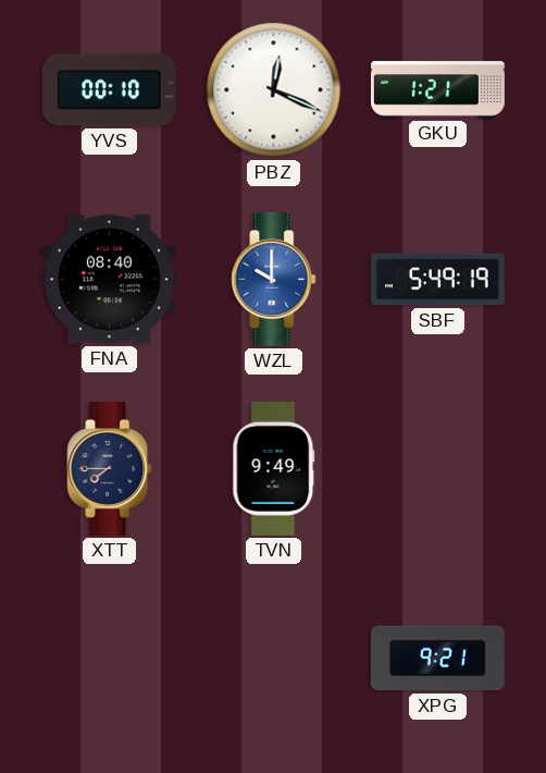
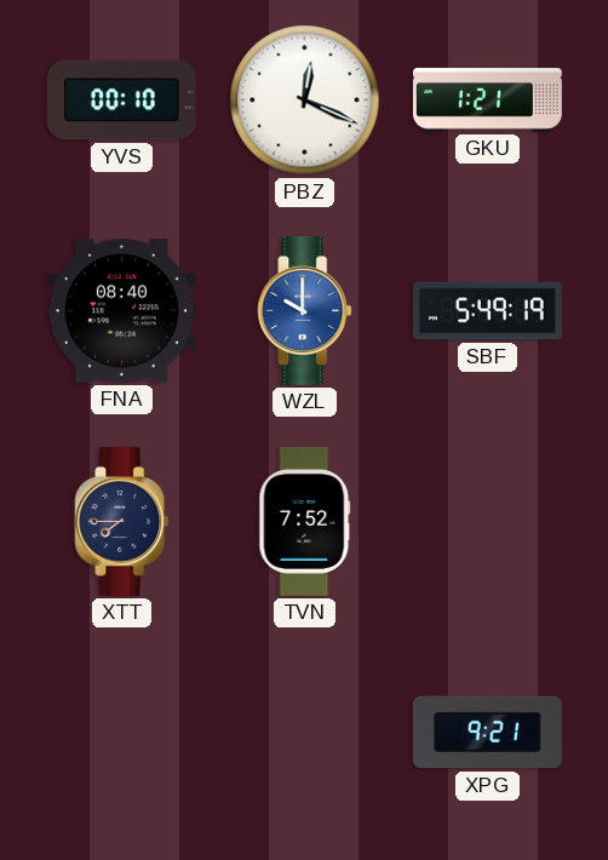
TVN: 9:49 -> 7:52 (305, 521)
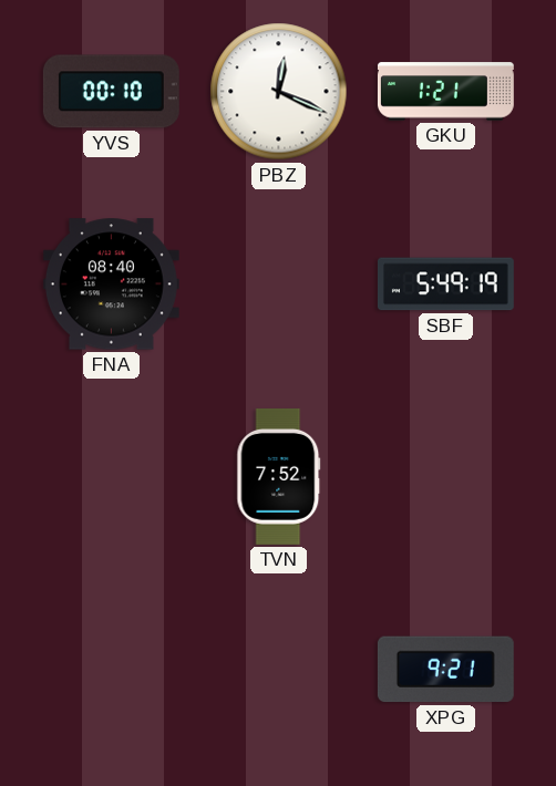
WZL: 10:00 -> none (305, 310)
XTT: 7:45 -> none (122, 521)
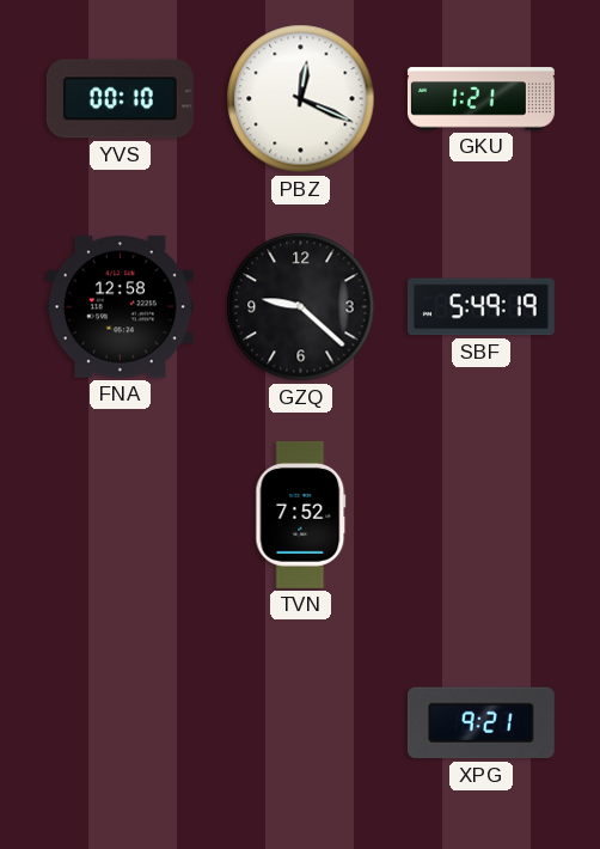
FNA: 08:40 -> 12:58 (120, 307)
GZQ: none -> 9:22 (301, 307)
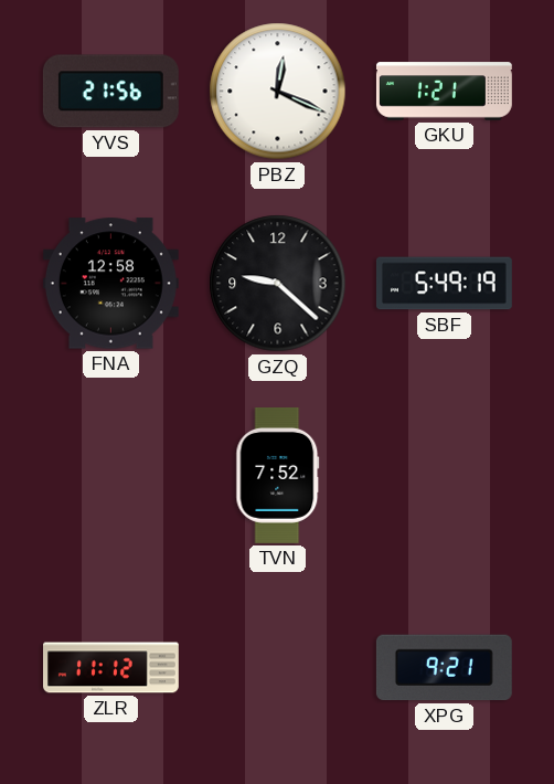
YVS: 00:10 -> 21:56 (110, 92)
ZLR: none -> 11:12 (111, 668)
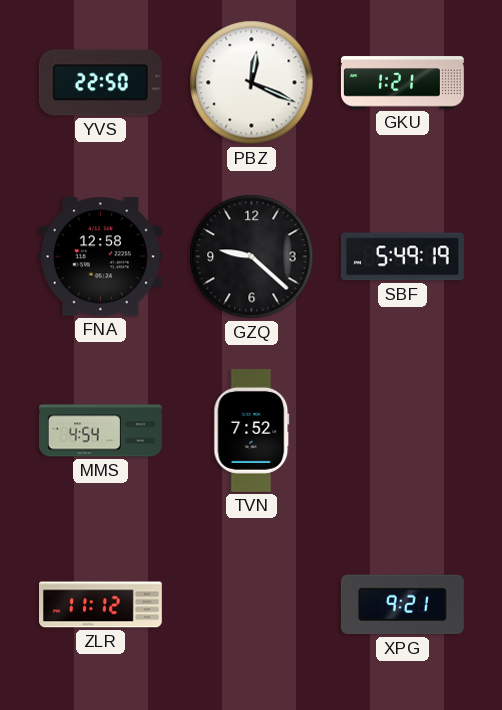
YVS: 21:56 -> 22:50 (100, 83)
MMS: none -> 4:54 (100, 431)
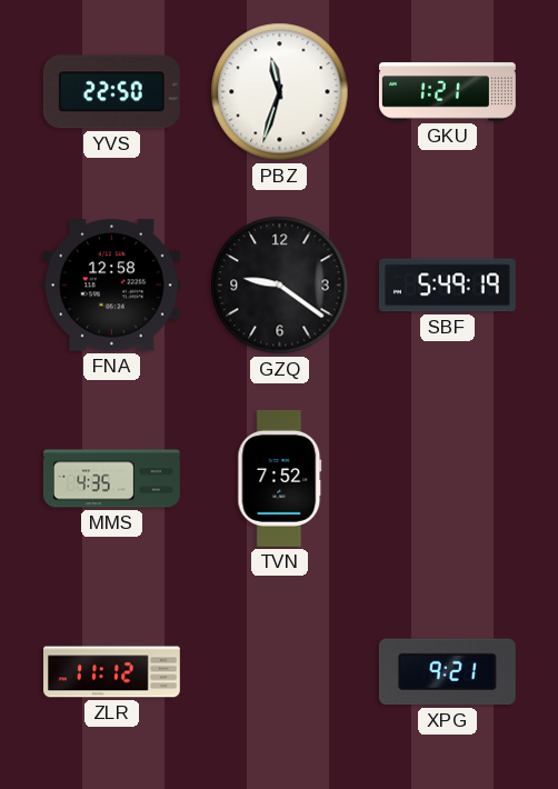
PBZ: 12:19 -> 11:33 (280, 92)
GZQ: 9:22 -> 9:21 (280, 286)
MMS: 4:54 -> 4:35 (111, 479)
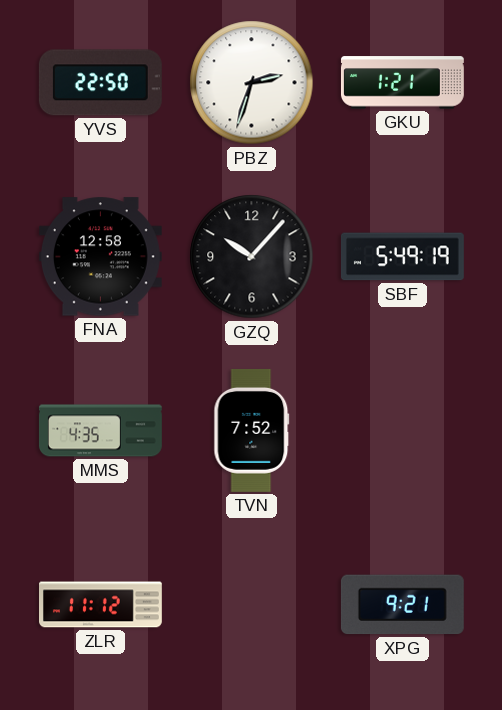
PBZ: 11:33 -> 2:33 (252, 83)
GZQ: 9:21 -> 10:07 (252, 257)
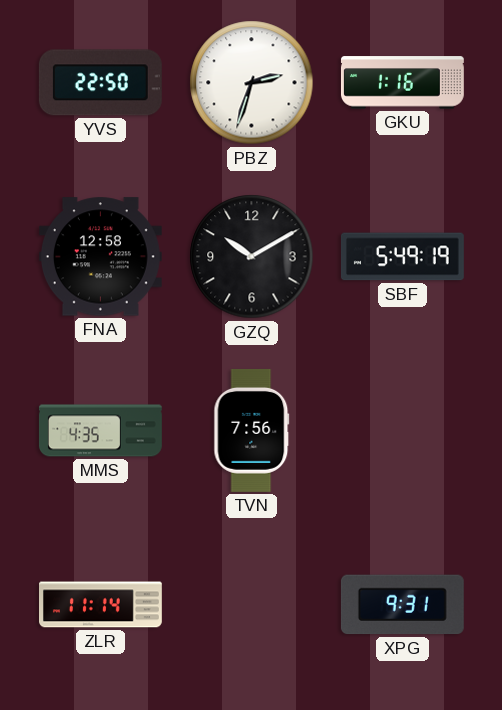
GKU: 1:21 -> 1:16 (402, 83)
GZQ: 10:07 -> 10:10 (252, 257)
TVN: 7:52 -> 7:56 (252, 430)
ZLR: 11:12 -> 11:14 (101, 605)
XPG: 9:21 -> 9:31 (402, 605)
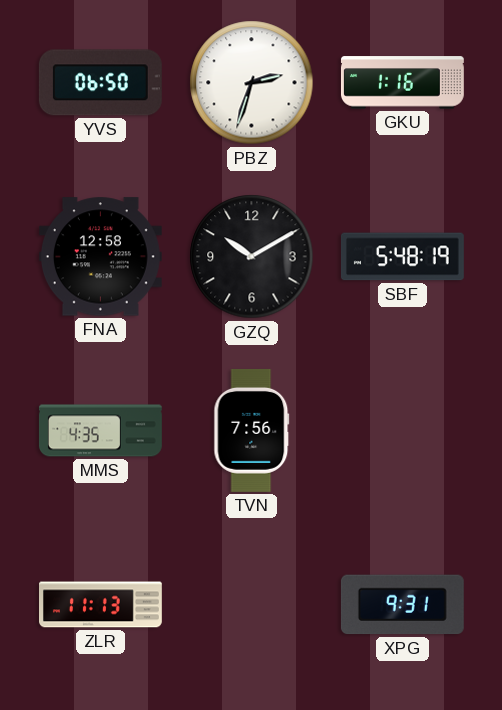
YVS: 22:50 -> 06:50 (100, 83)
SBF: 5:49 -> 5:48 (402, 257)
ZLR: 11:14 -> 11:13 (101, 605)
